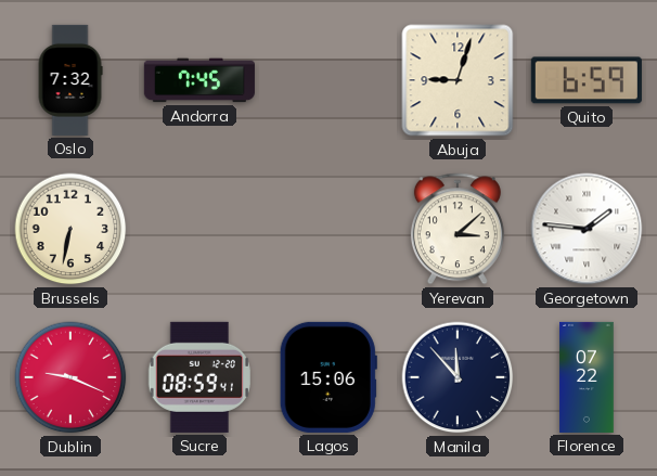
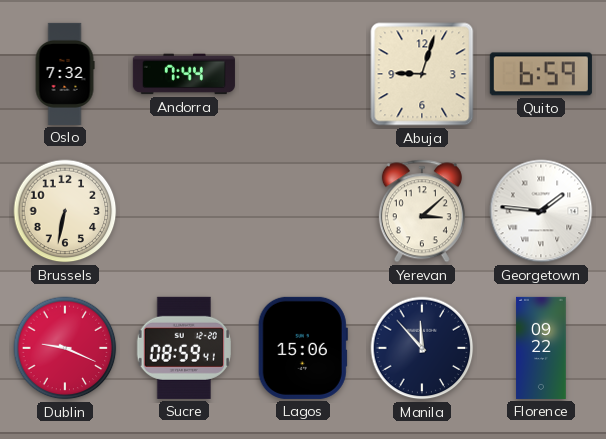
Andorra: 7:45 -> 7:44 (184, 74)
Florence: 07:22 -> 09:22 (541, 348)
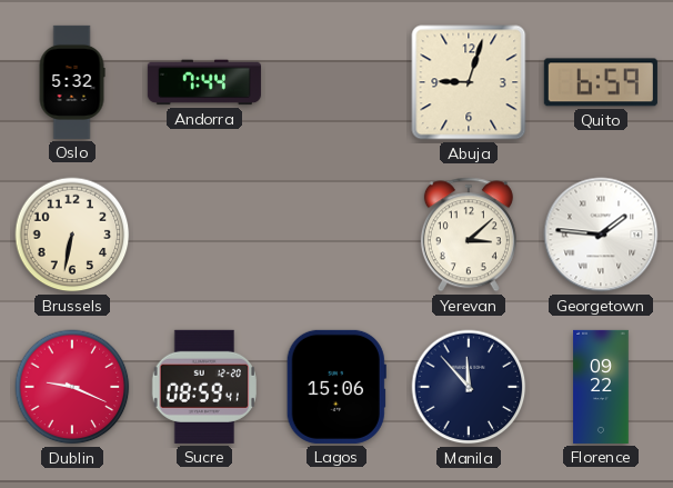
Oslo: 7:32 -> 5:32 (72, 82)
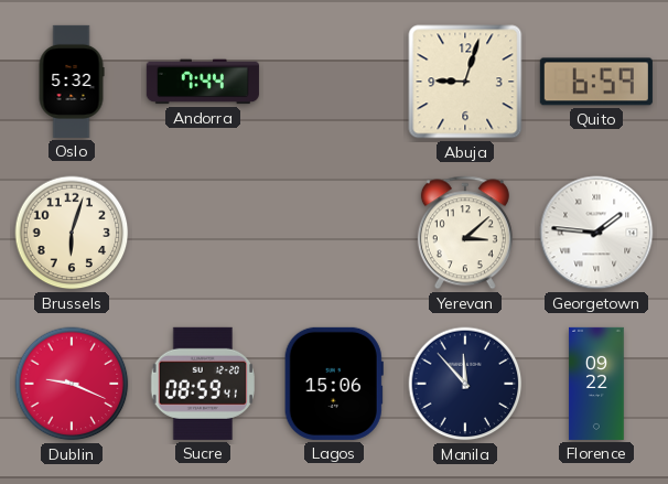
Brussels: 6:32 -> 6:03 (72, 233)
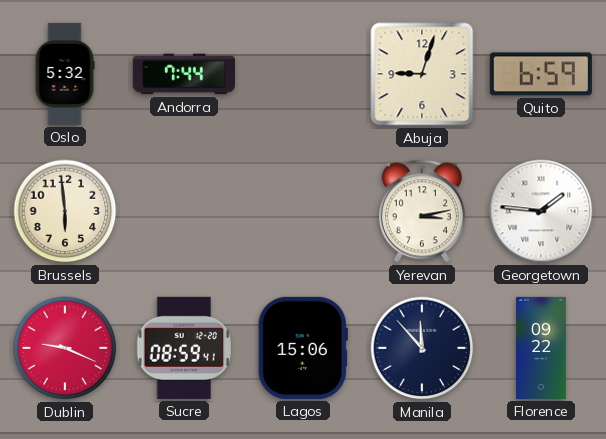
Brussels: 6:03 -> 5:59 (65, 211)
Yerevan: 3:08 -> 3:13 (422, 211)
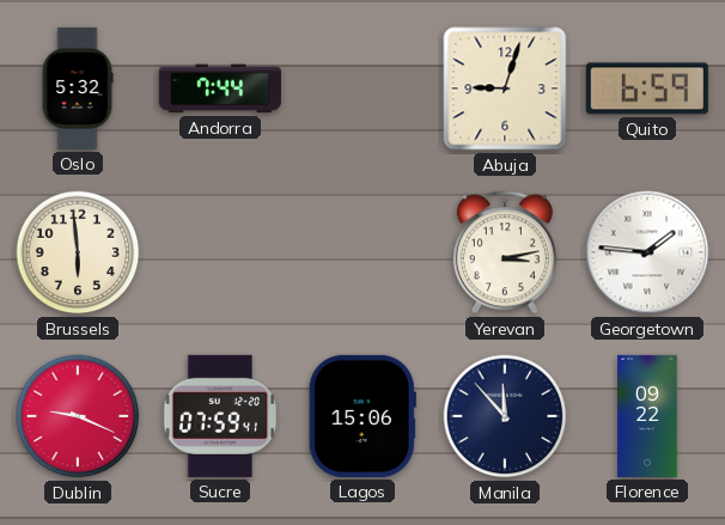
Sucre: 08:59 -> 07:59 (220, 416)
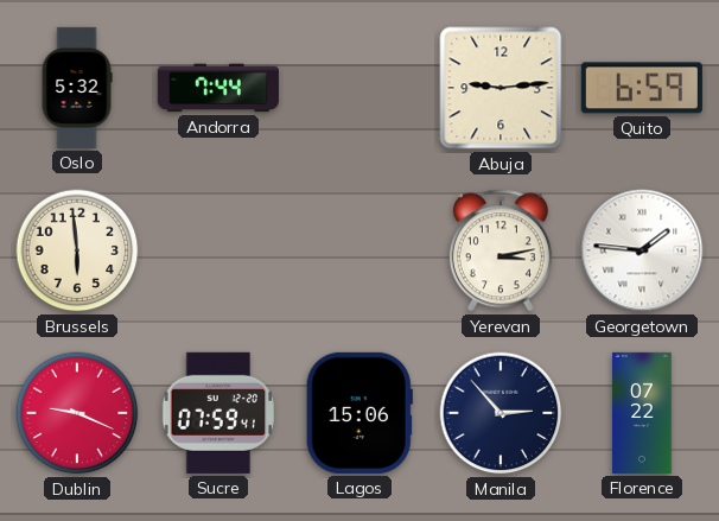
Abuja: 9:03 -> 9:14 (501, 88)
Manila: 11:53 -> 2:53 (501, 413)
Florence: 09:22 -> 07:22 (642, 413)
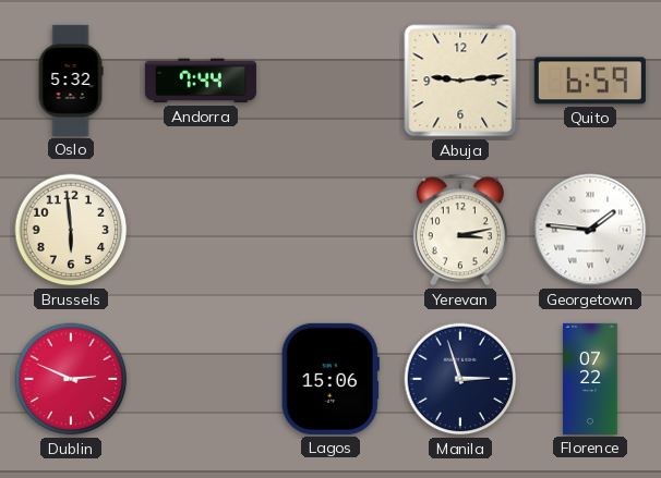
Dublin: 9:19 -> 2:49 (71, 379)
Sucre: 07:59 -> none (218, 413)
Manila: 2:53 -> 2:57 (460, 379)
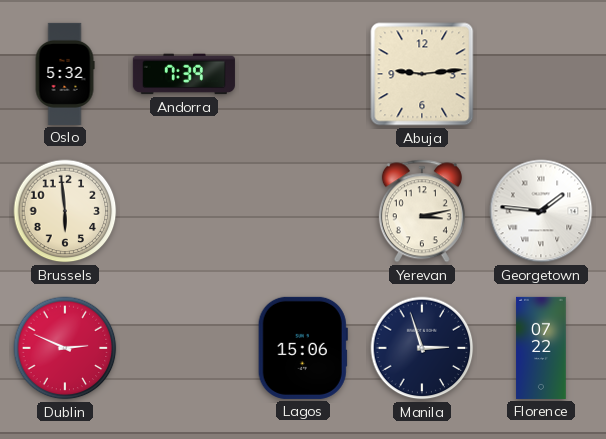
Andorra: 7:44 -> 7:39 (184, 74)
Quito: 6:59 -> none (590, 81)
